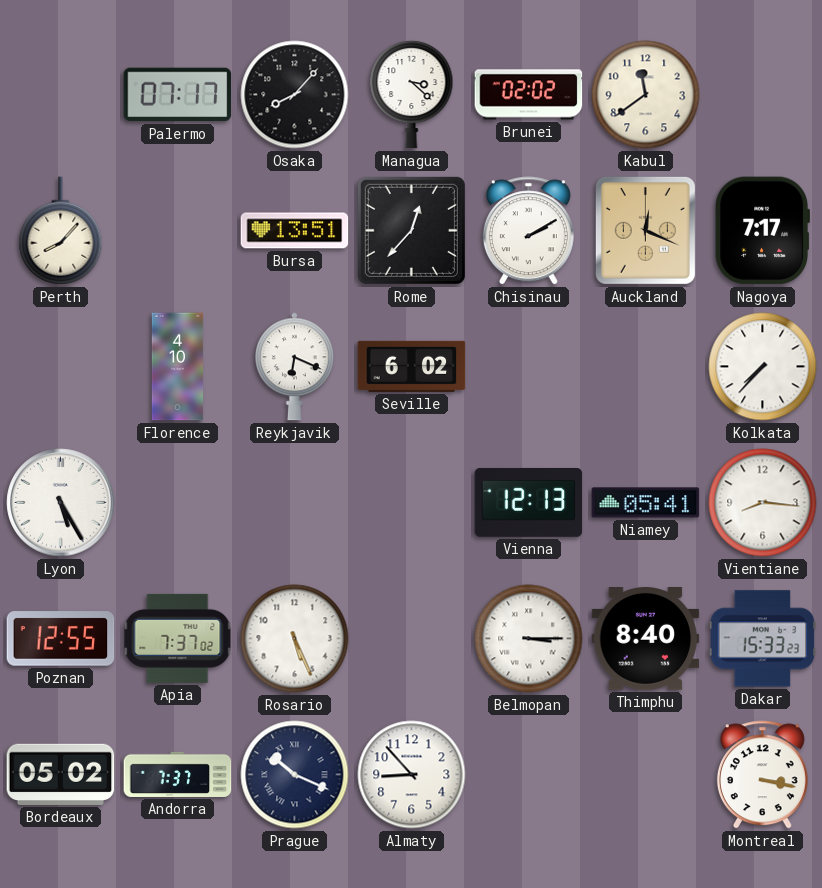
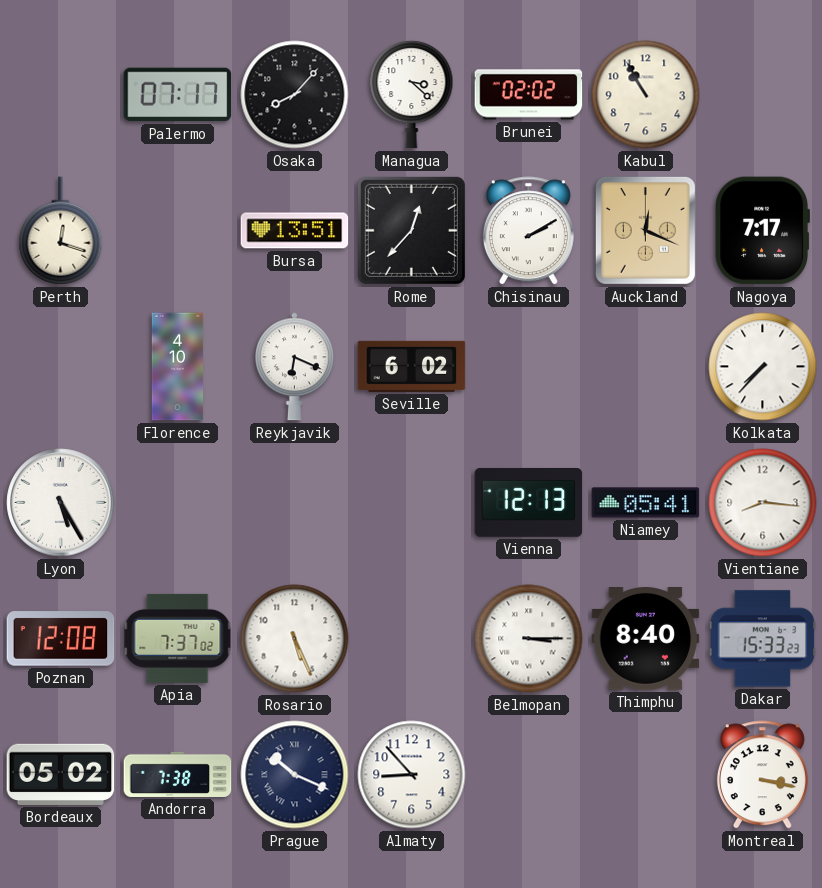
Kabul: 11:39 -> 10:55 (646, 95)
Perth: 8:07 -> 12:18 (61, 231)
Poznan: 12:55 -> 12:08 (61, 639)
Andorra: 7:37 -> 7:38 (178, 774)
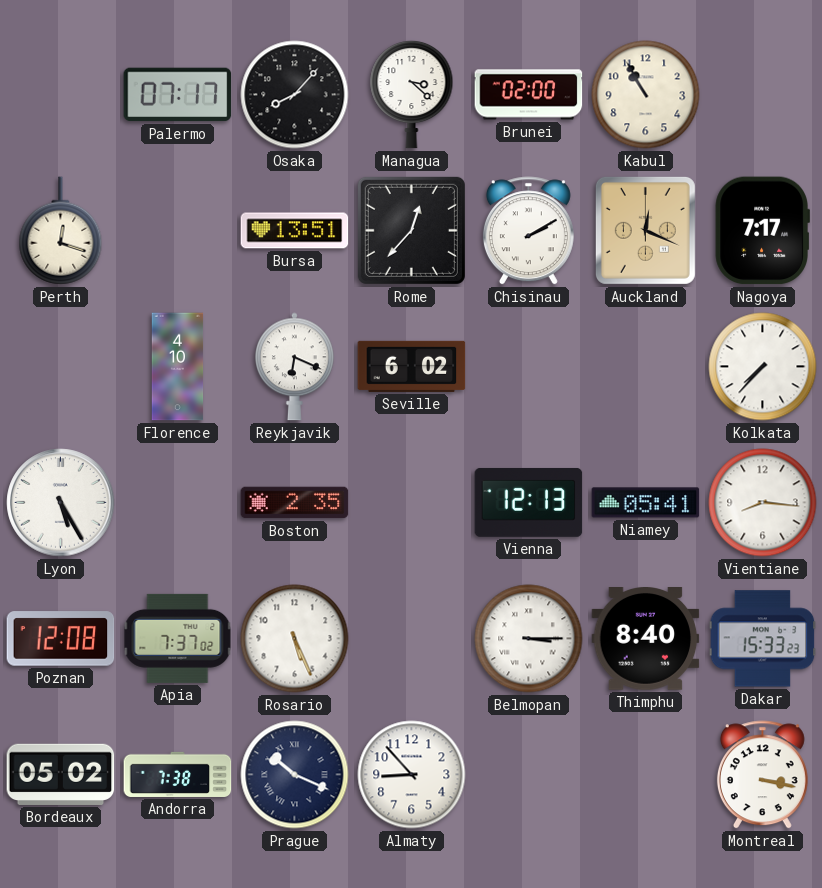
Brunei: 02:02 -> 02:00 (529, 95)
Boston: none -> 2:35 (295, 503)
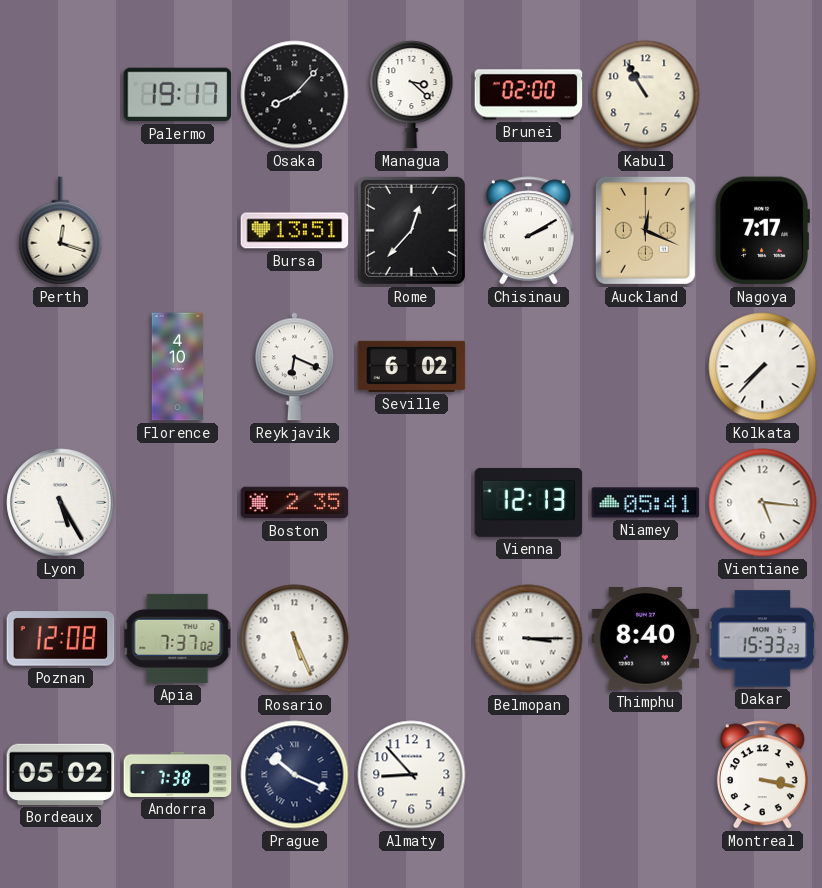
Palermo: 07:17 -> 19:17 (178, 95)
Vientiane: 8:16 -> 5:16 (763, 503)
